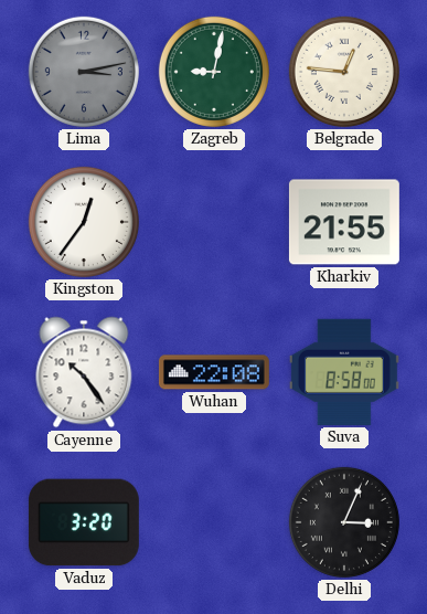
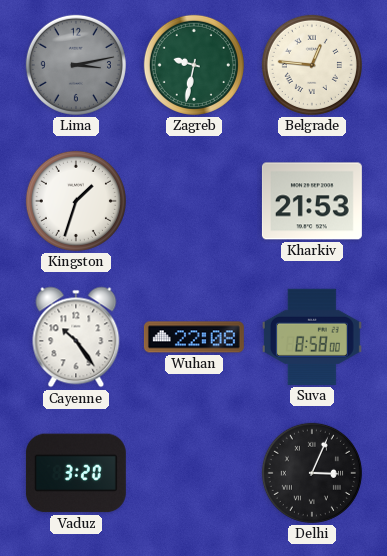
Zagreb: 9:02 -> 9:32 (194, 65)
Kingston: 12:36 -> 1:33 (76, 201)
Kharkiv: 21:55 -> 21:53 (312, 201)
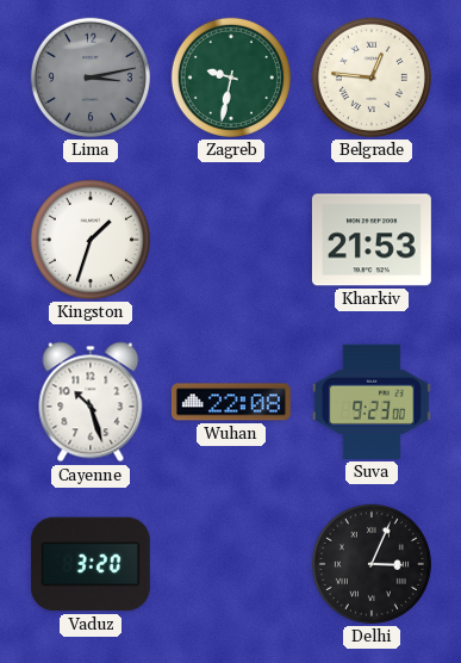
Cayenne: 10:24 -> 10:27 (91, 402)
Suva: 8:58 -> 9:23 (372, 402)
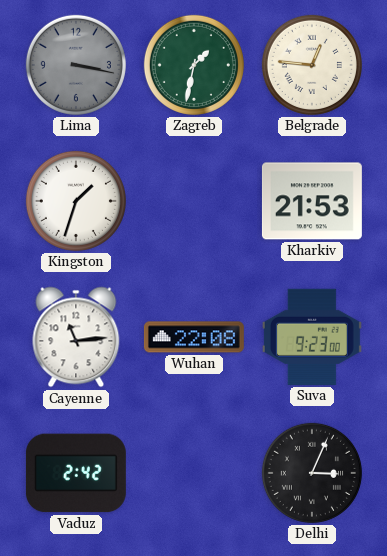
Lima: 3:13 -> 3:17 (76, 65)
Zagreb: 9:32 -> 1:32 (194, 65)
Cayenne: 10:27 -> 11:14 (76, 337)
Vaduz: 3:20 -> 2:42 (76, 473)
